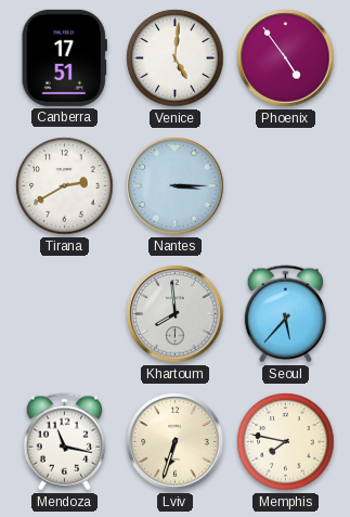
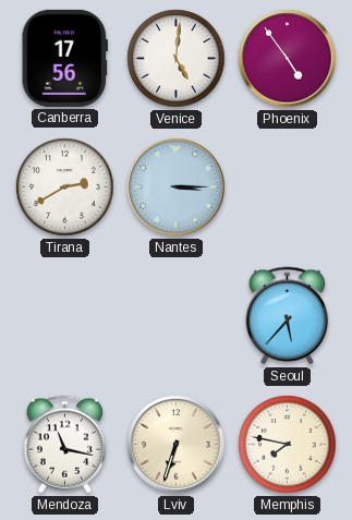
Canberra: 17:51 -> 17:56 (64, 58)
Khartoum: 7:59 -> none (176, 314)
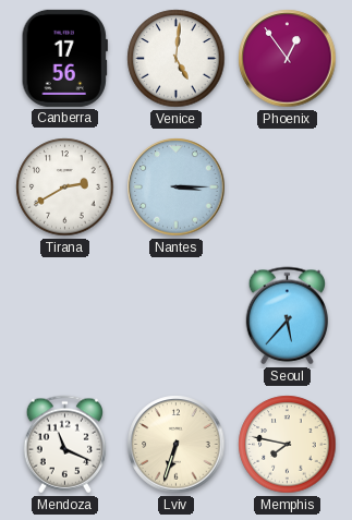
Phoenix: 4:54 -> 12:54 (288, 59)
Mendoza: 11:17 -> 11:19 (64, 445)
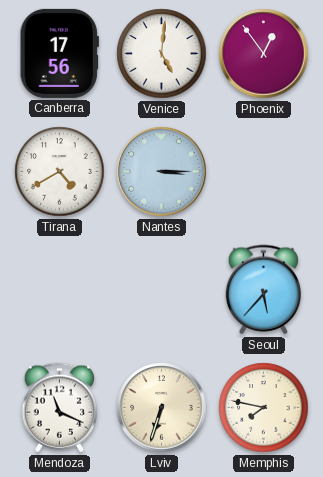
Tirana: 2:40 -> 4:40 (60, 172)
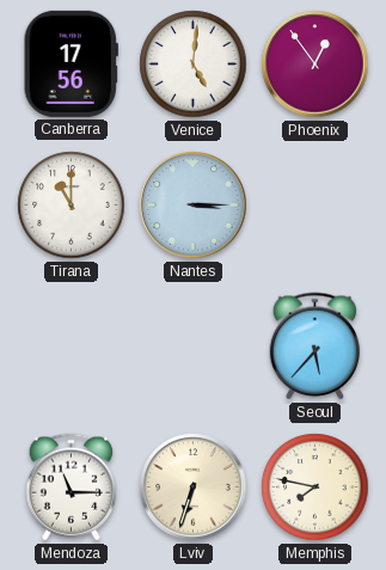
Tirana: 4:40 -> 11:00 (72, 206)
Mendoza: 11:19 -> 11:15 (71, 488)
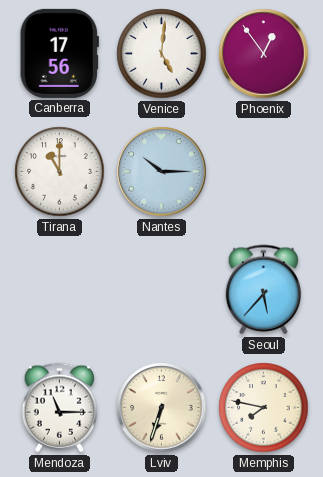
Nantes: 3:15 -> 10:15 (162, 172)
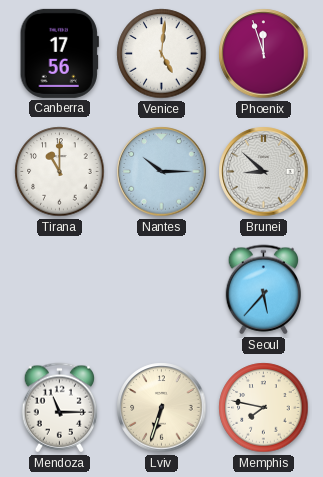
Phoenix: 12:54 -> 11:57 (264, 54)
Brunei: none -> 8:52 (264, 172)
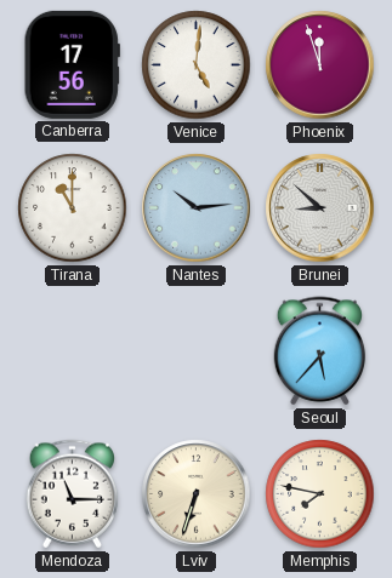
Nantes: 10:15 -> 10:14 (197, 208)
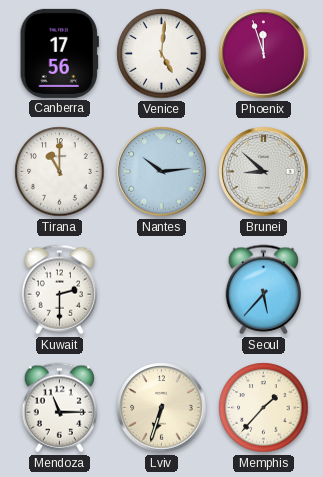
Kuwait: none -> 2:30 (59, 290)
Memphis: 7:47 -> 1:37 (264, 408)
